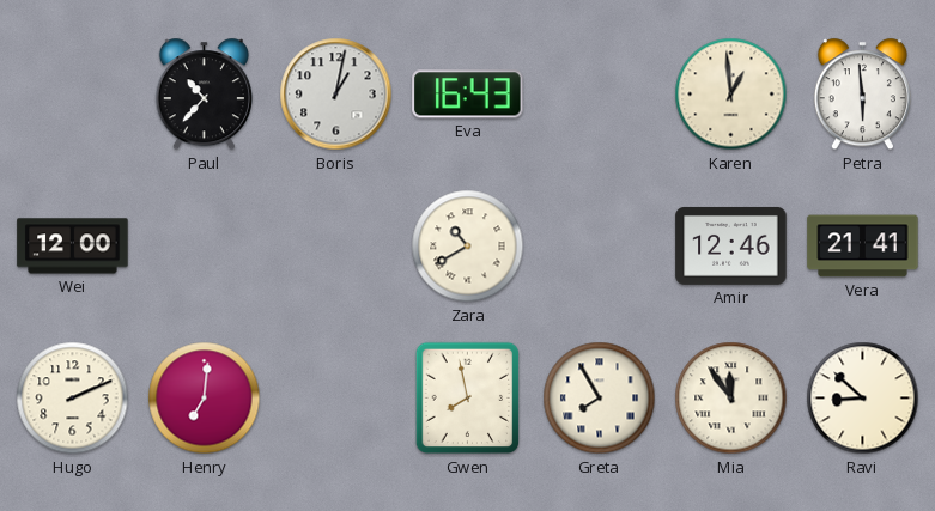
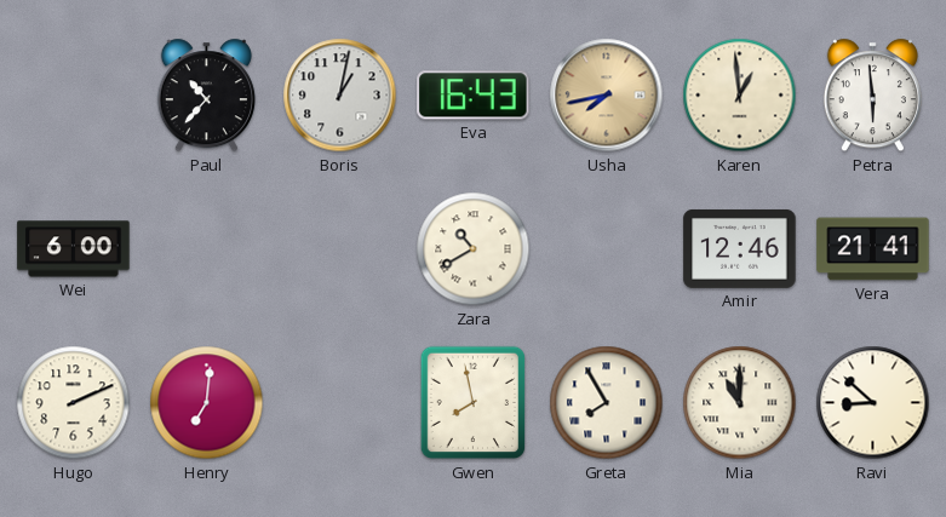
Usha: none -> 7:43 (607, 96)
Wei: 12:00 -> 6:00 (74, 249)
Mia: 11:54 -> 11:00 (740, 403)
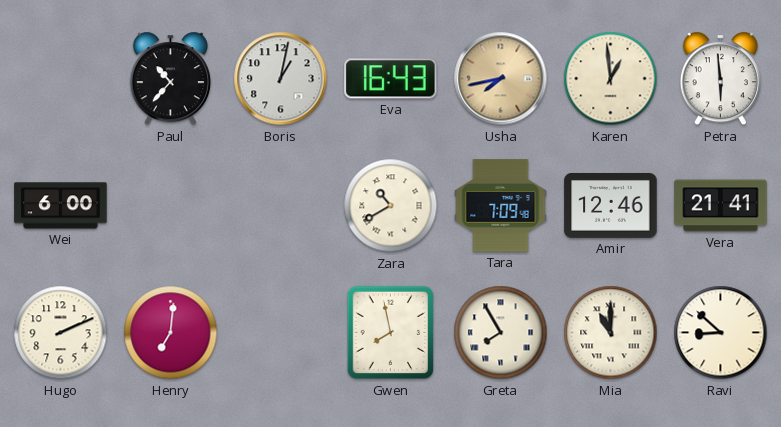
Tara: none -> 7:09 (501, 206)
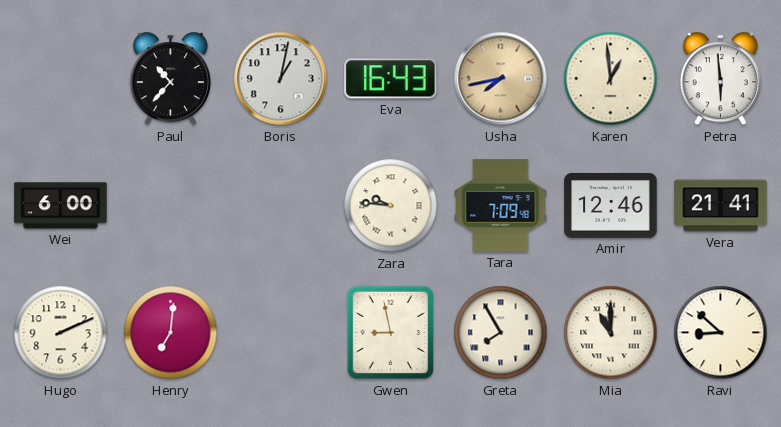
Zara: 10:40 -> 9:46 (391, 206)
Gwen: 7:58 -> 8:58 (391, 333)
